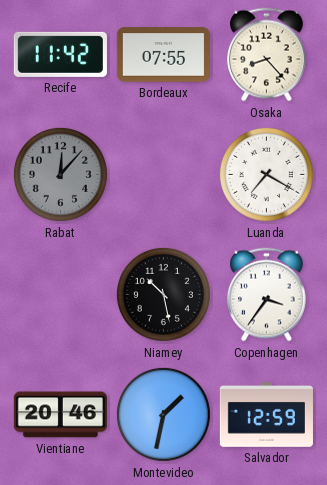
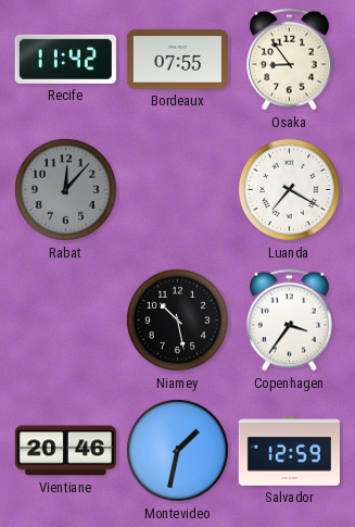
Osaka: 8:23 -> 8:54 (290, 60)
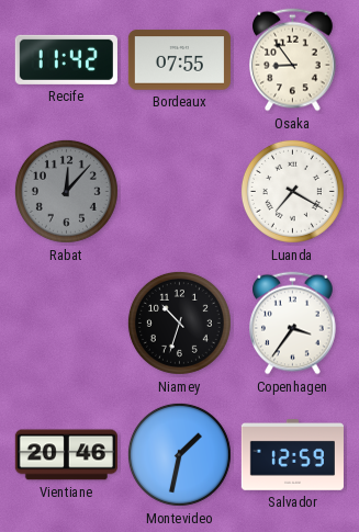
Niamey: 10:28 -> 10:33 (179, 322)
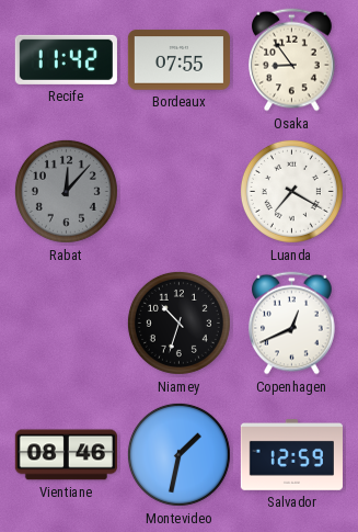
Copenhagen: 3:36 -> 12:41 (292, 324)
Vientiane: 20:46 -> 08:46 (66, 455)
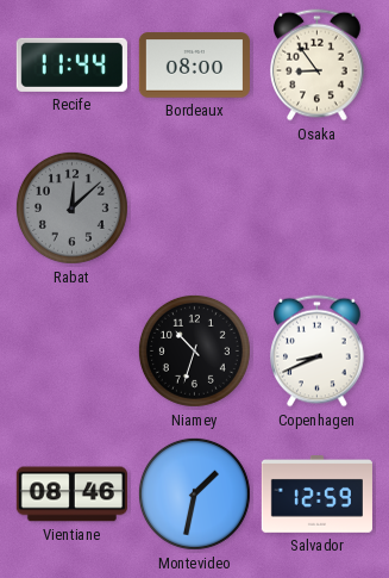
Recife: 11:42 -> 11:44 (71, 64)
Bordeaux: 07:55 -> 08:00 (194, 66)
Rabat: 12:07 -> 12:08 (71, 207)
Luanda: 7:20 -> none (291, 191)
Copenhagen: 12:41 -> 8:41 (318, 352)
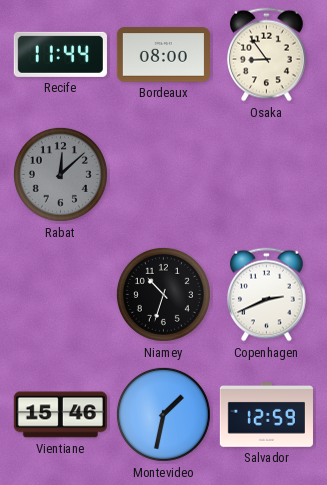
Copenhagen: 8:41 -> 2:41 (267, 295)
Vientiane: 08:46 -> 15:46 (60, 415)
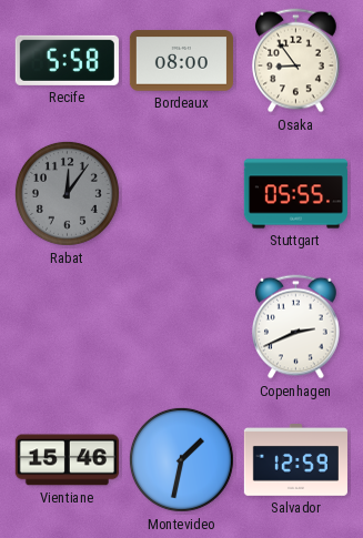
Recife: 11:44 -> 5:58 (67, 60)
Rabat: 12:08 -> 12:06 (67, 193)
Stuttgart: none -> 05:55 (295, 194)
Niamey: 10:33 -> none (163, 294)
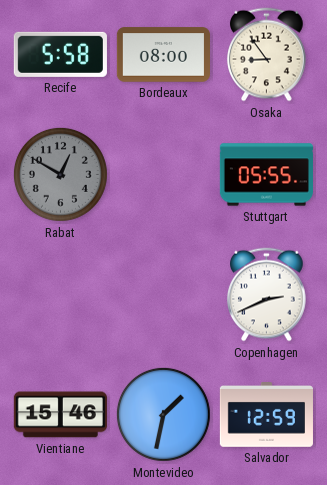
Rabat: 12:06 -> 12:50 (60, 174)
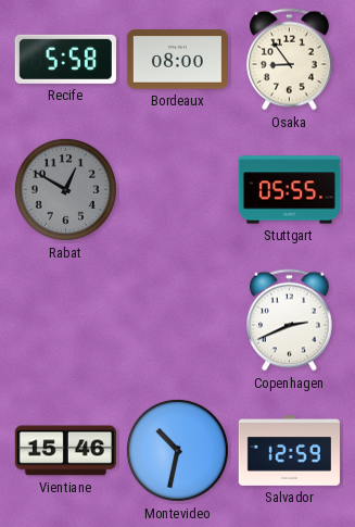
Montevideo: 1:32 -> 10:32 (177, 450)
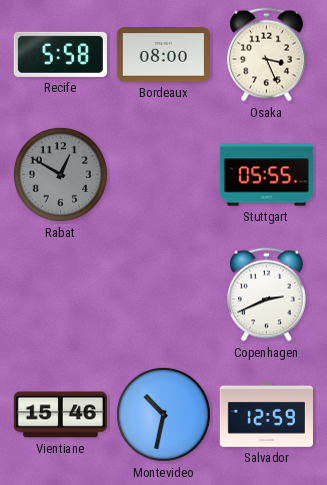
Osaka: 8:54 -> 3:26 (267, 55)
